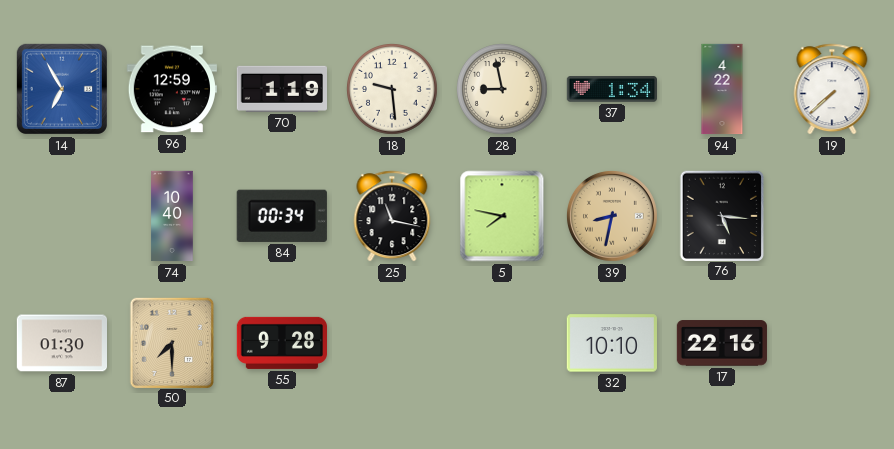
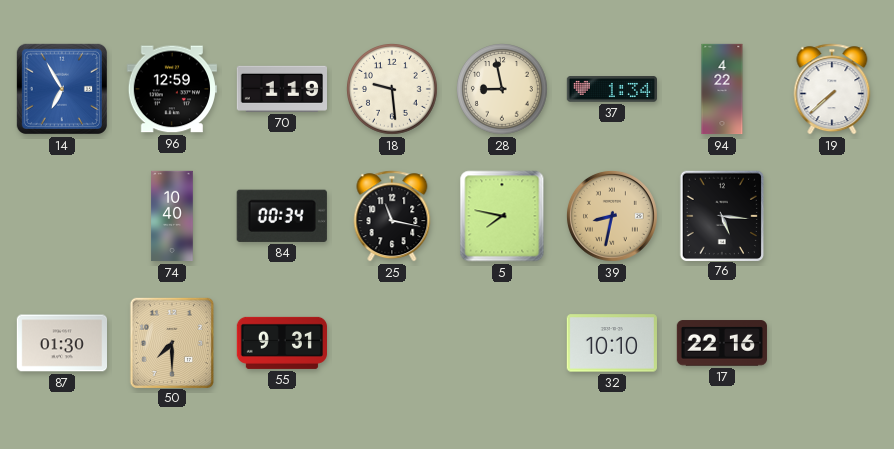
55: 9:28 -> 9:31 (281, 343)
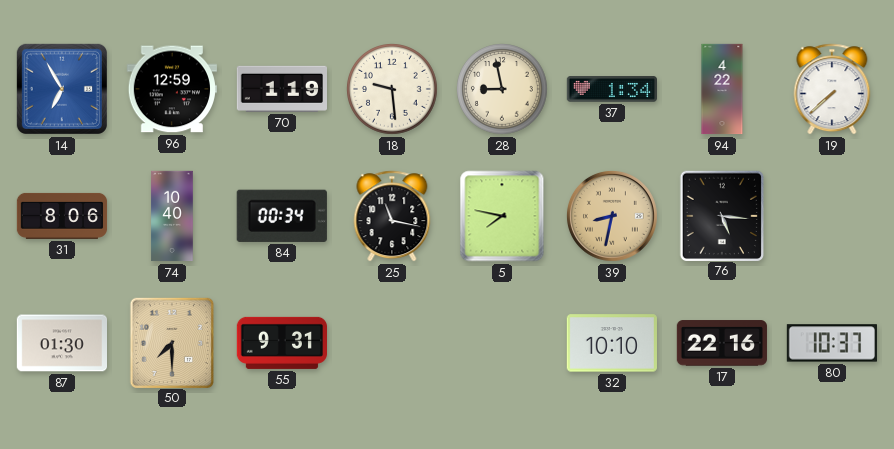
31: none -> 8:06 (62, 216)
80: none -> 10:37 (831, 343)
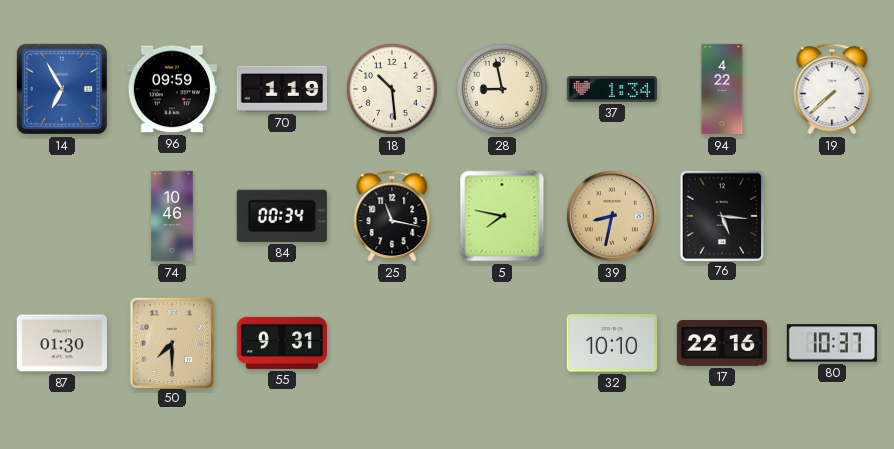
96: 12:59 -> 09:59 (172, 89)
18: 9:29 -> 10:29 (393, 90)
31: 8:06 -> none (62, 216)
74: 10:40 -> 10:46 (172, 216)
